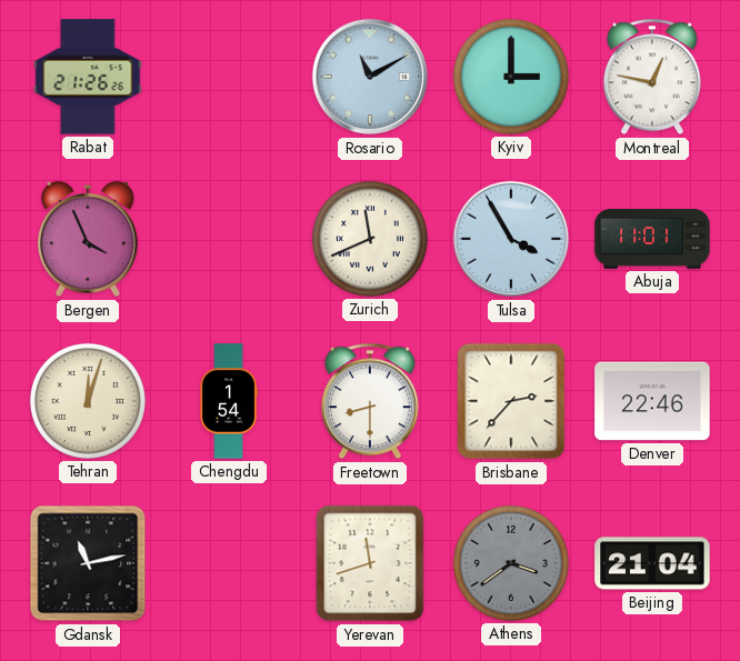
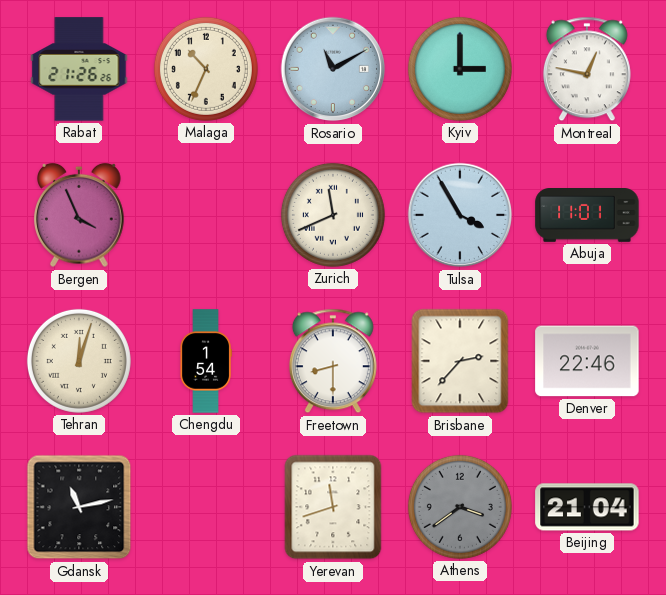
Malaga: none -> 10:34 (206, 69)
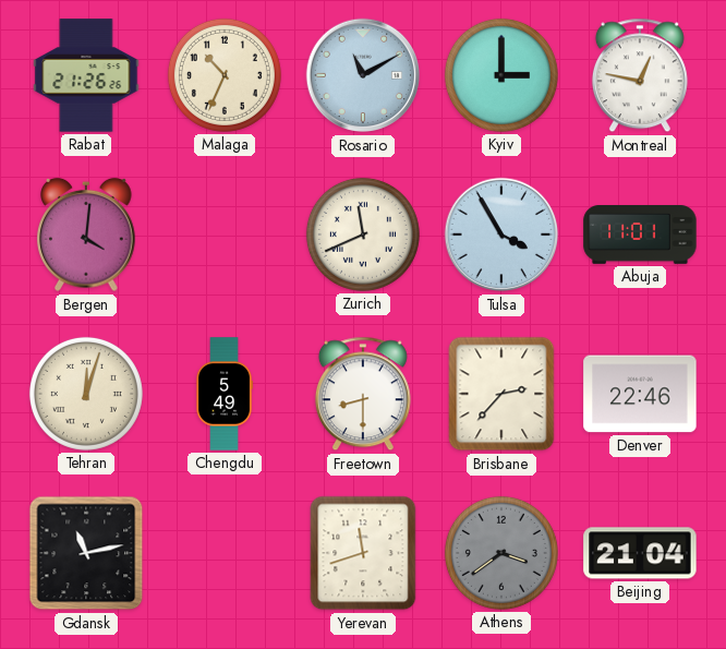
Bergen: 3:56 -> 4:01 (86, 235)
Chengdu: 1:54 -> 5:49 (225, 394)
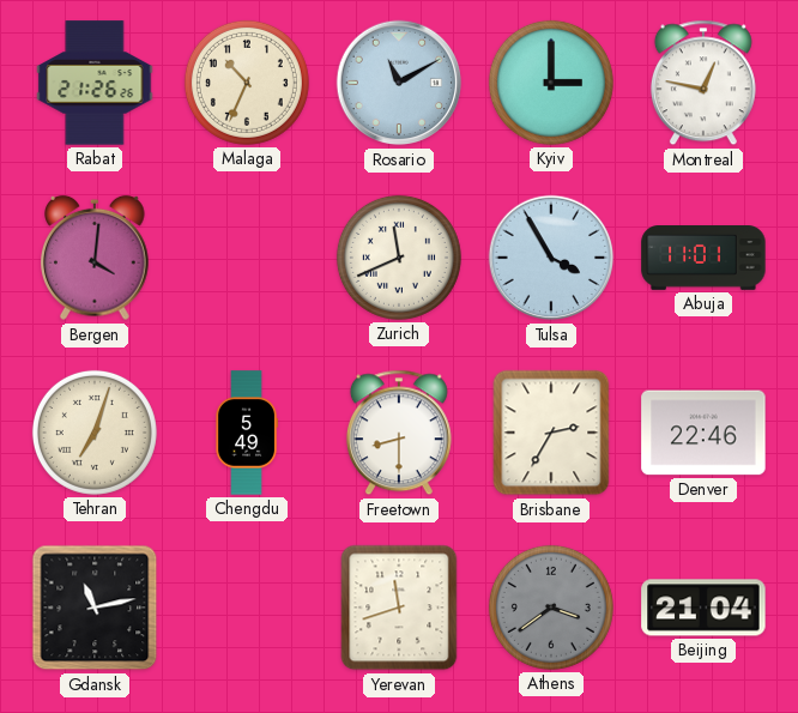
Tehran: 12:03 -> 7:03 (95, 433)
Brisbane: 2:37 -> 2:35 (551, 433)
